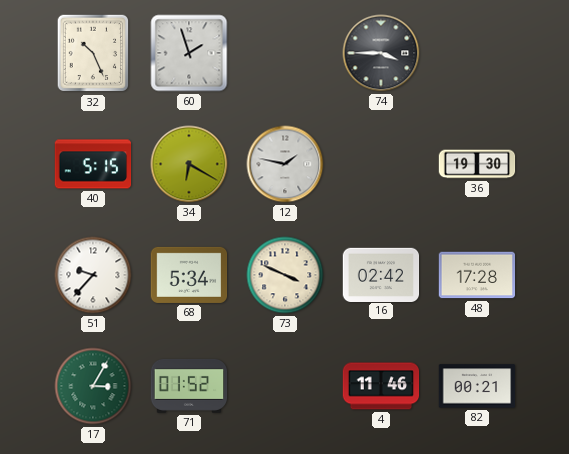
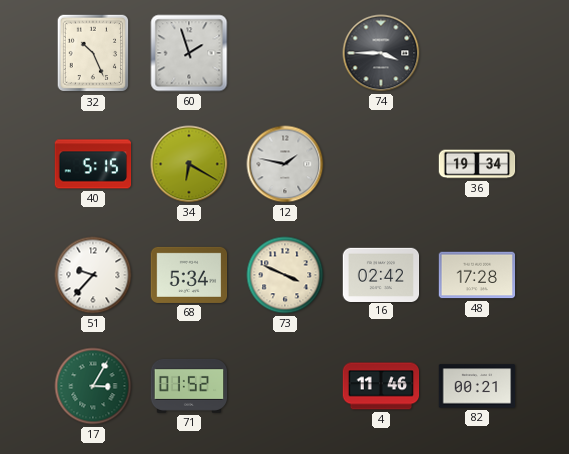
36: 19:30 -> 19:34 (477, 164)
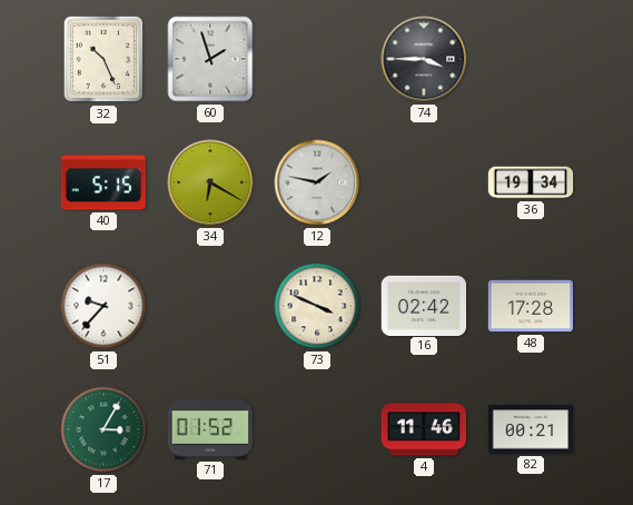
68: 5:34 -> none (189, 275)
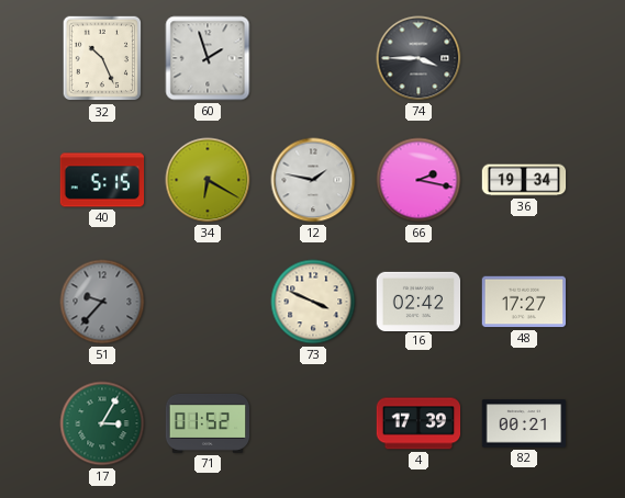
66: none -> 2:17 (418, 180)
51 dial: white -> grey (102, 302)
48: 17:28 -> 17:27 (524, 302)
4: 11:46 -> 17:39 (418, 423)
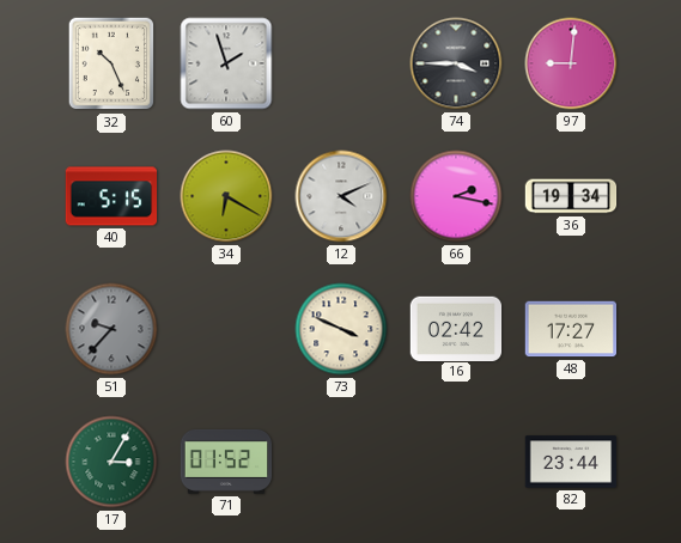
97: none -> 9:01 (571, 63)
12: 1:47 -> 4:11 (341, 196)
4: 17:39 -> none (418, 423)
82: 00:21 -> 23:44 (571, 462)
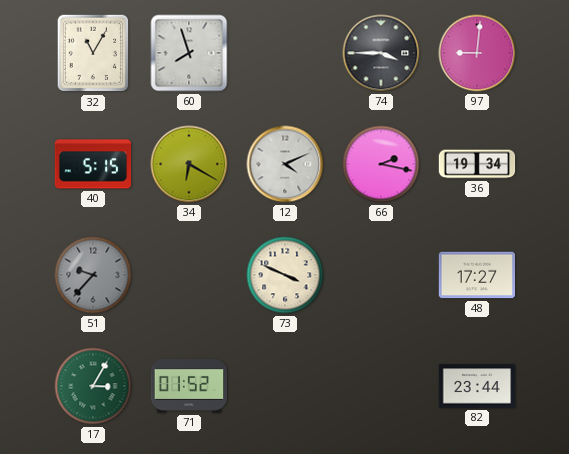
32: 10:26 -> 11:05 (93, 53)
60: 1:57 -> 7:57 (189, 53)
16: 02:42 -> none (456, 328)
